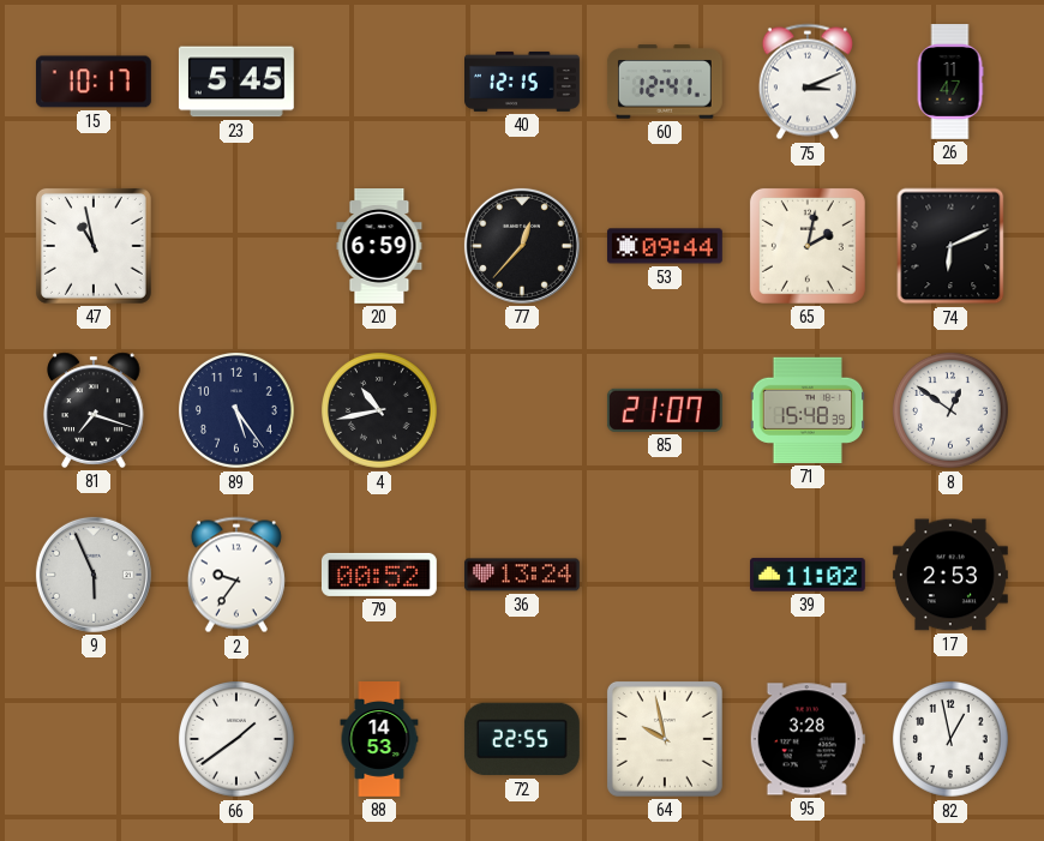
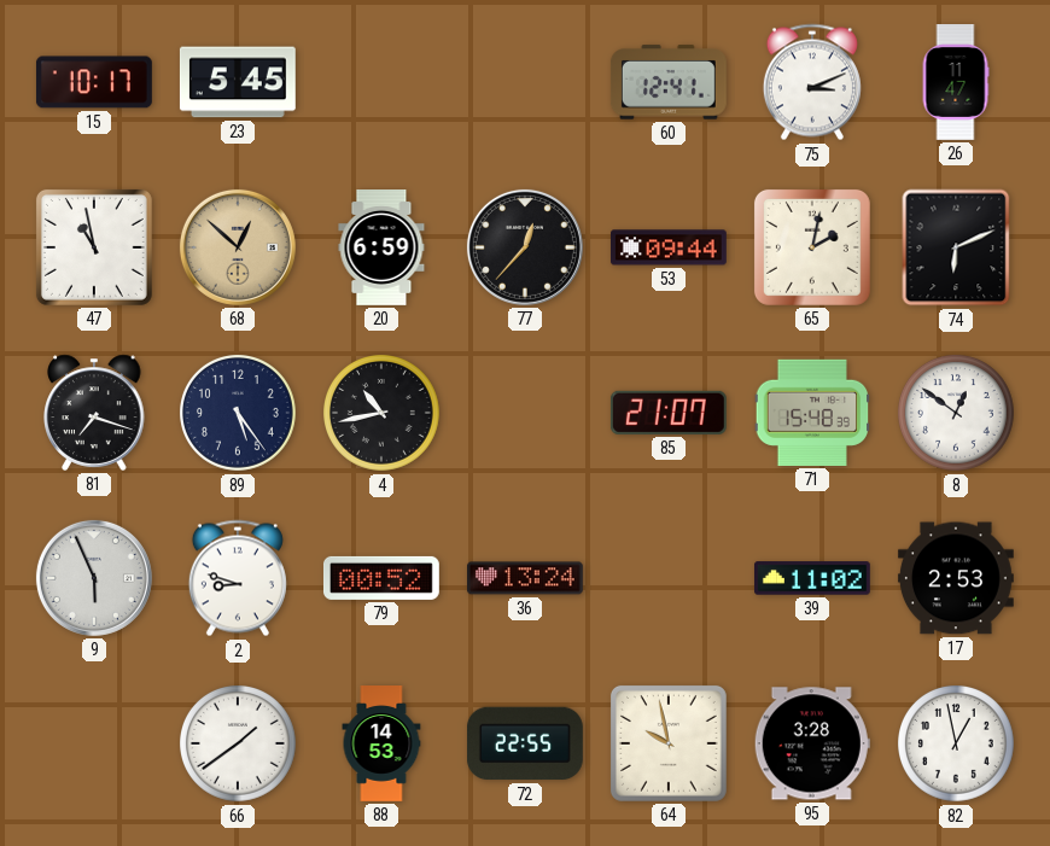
40: 12:15 -> none (523, 82)
68: none -> 12:52 (238, 247)
2: 9:36 -> 8:48 (238, 578)
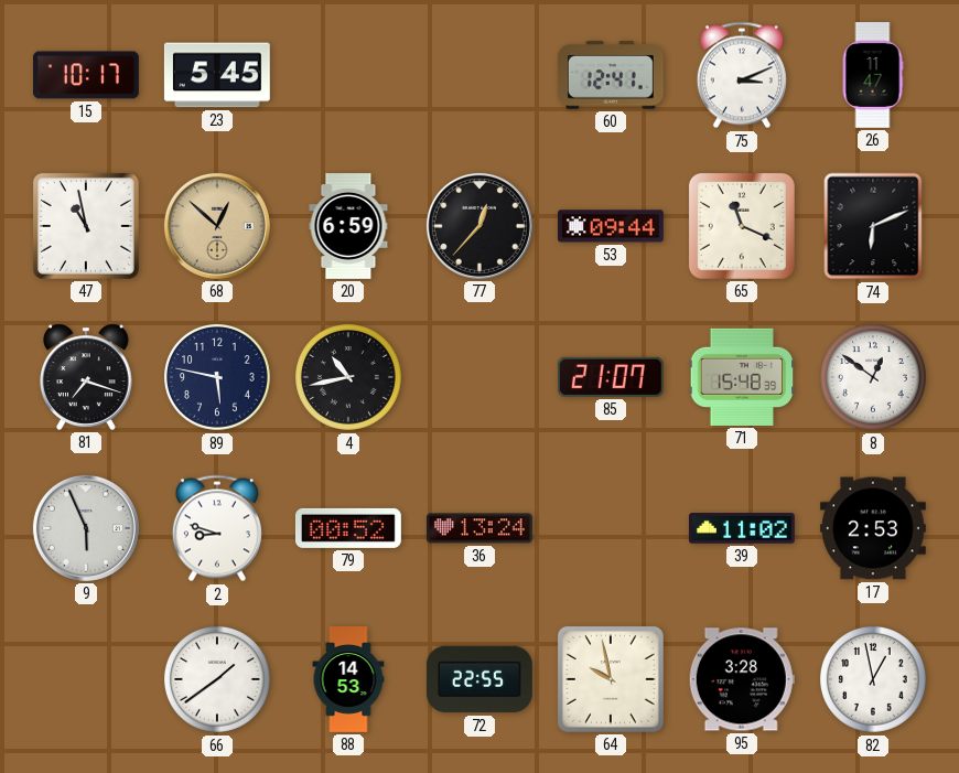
65: 2:02 -> 11:19 (742, 226)
89: 5:24 -> 5:47 (218, 378)
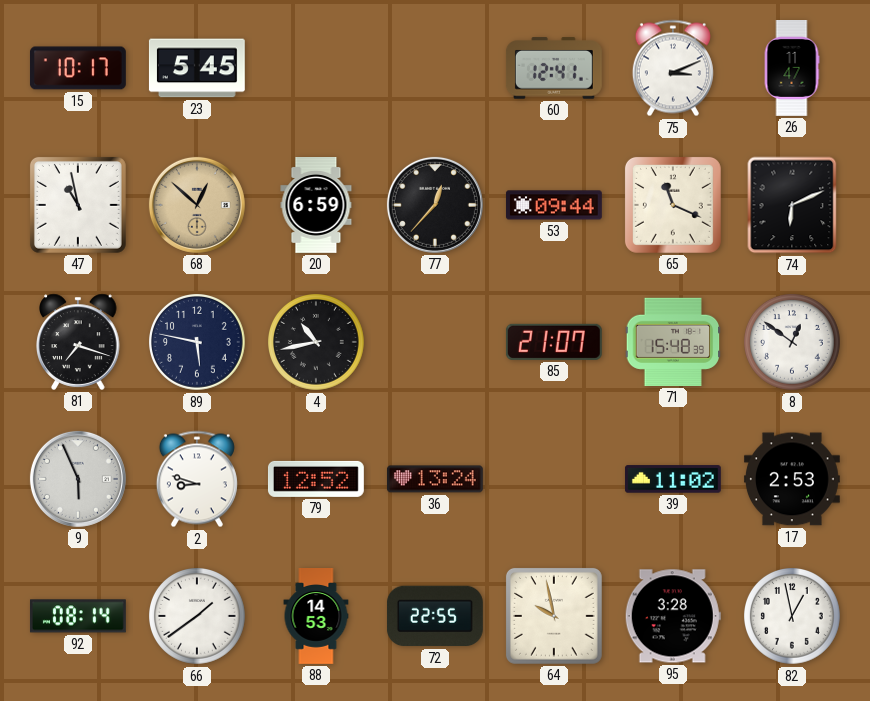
79: 00:52 -> 12:52 (316, 479)
92: none -> 08:14 (78, 616)
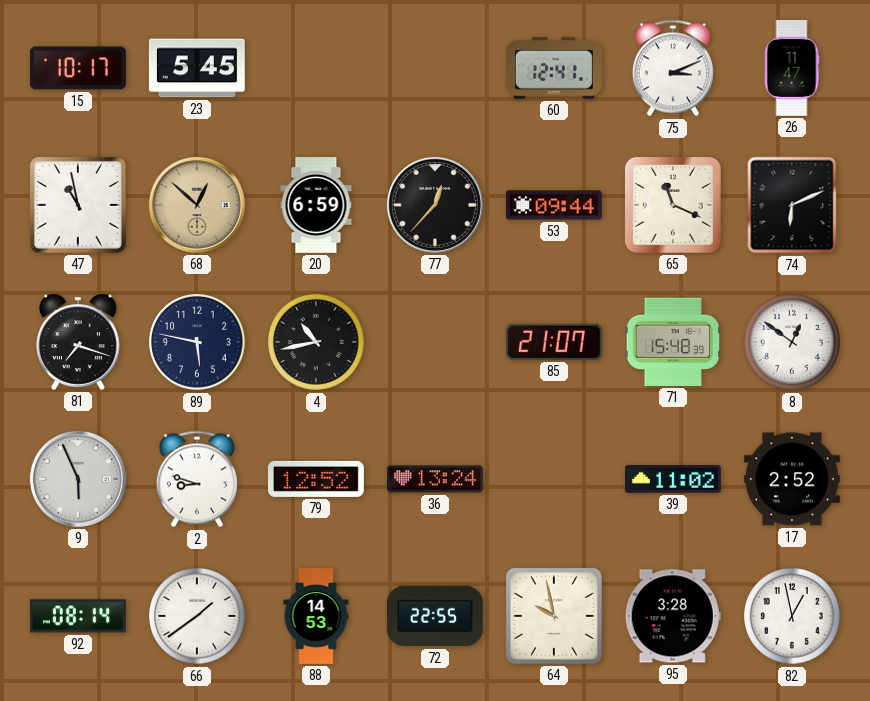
17: 2:53 -> 2:52 (792, 479)
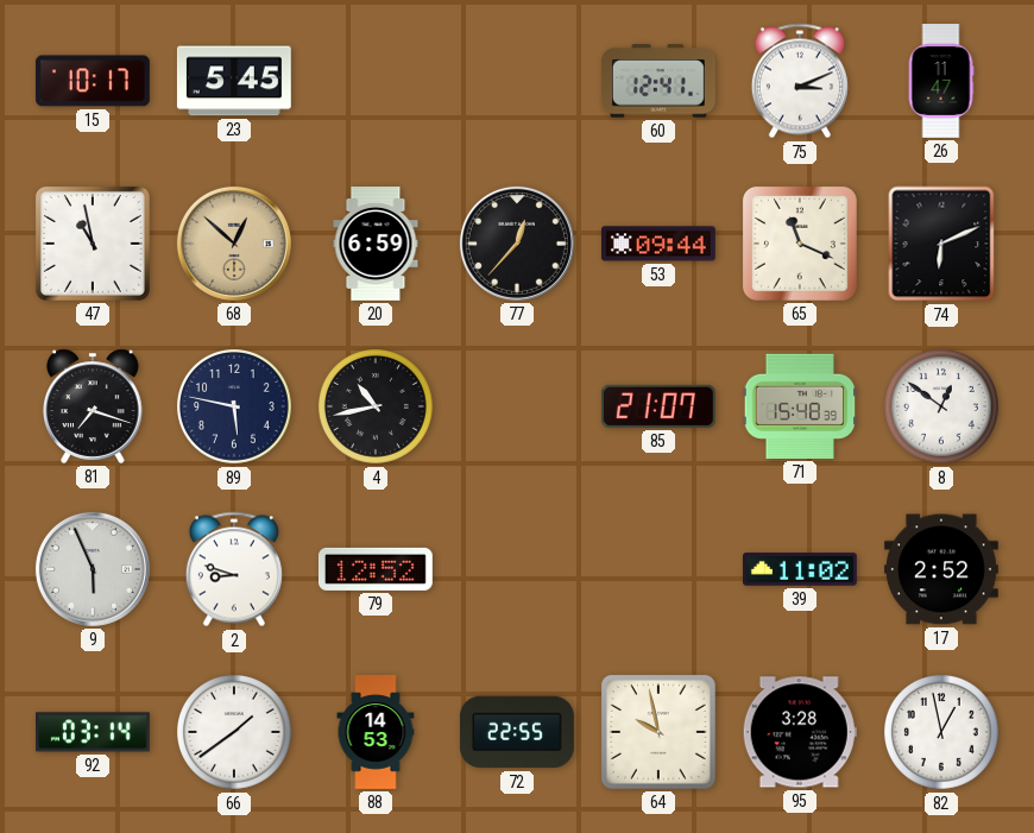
36: 13:24 -> none (435, 479)
92: 08:14 -> 03:14 (93, 732)
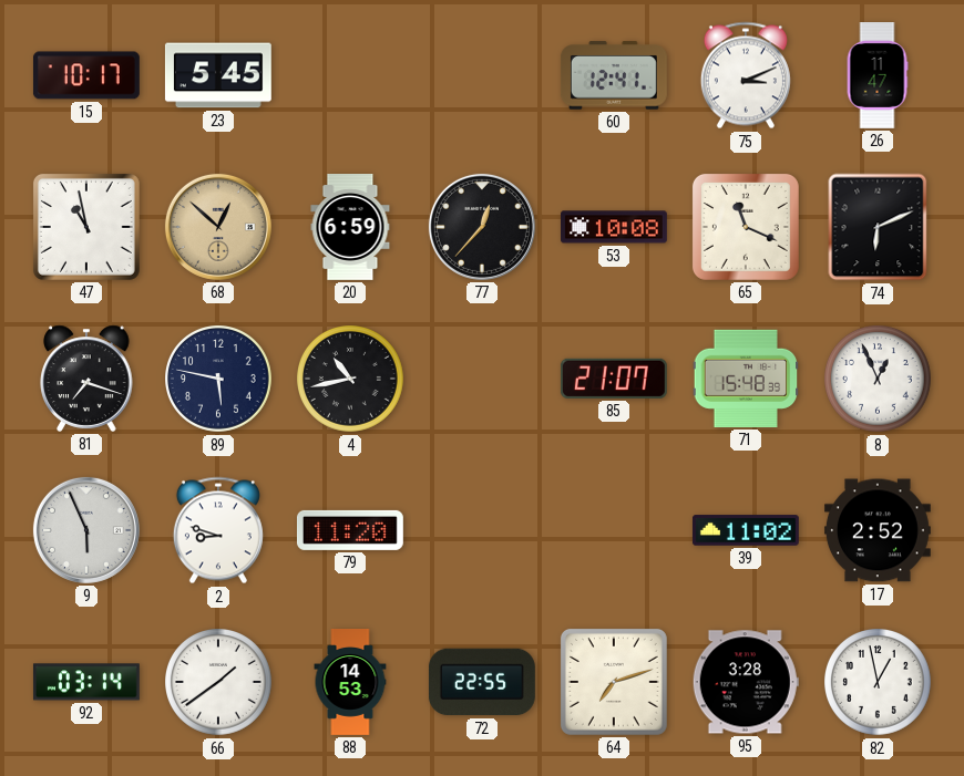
53: 09:44 -> 10:08 (614, 227)
8: 12:51 -> 12:56 (879, 380)
79: 12:52 -> 11:20 (350, 530)
64: 9:58 -> 7:12 (614, 682)
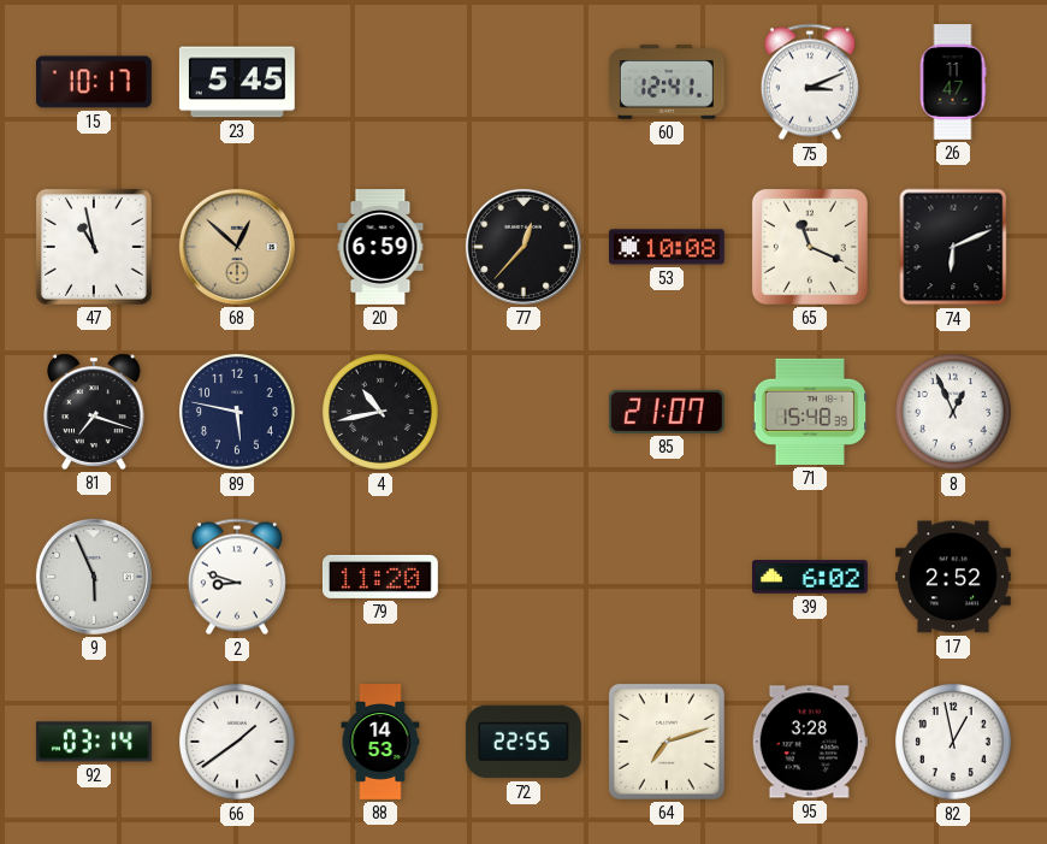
39: 11:02 -> 6:02 (810, 577)
